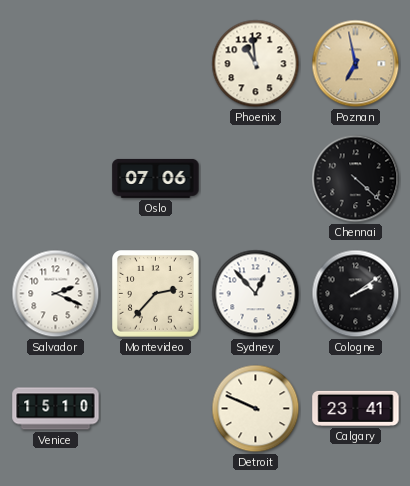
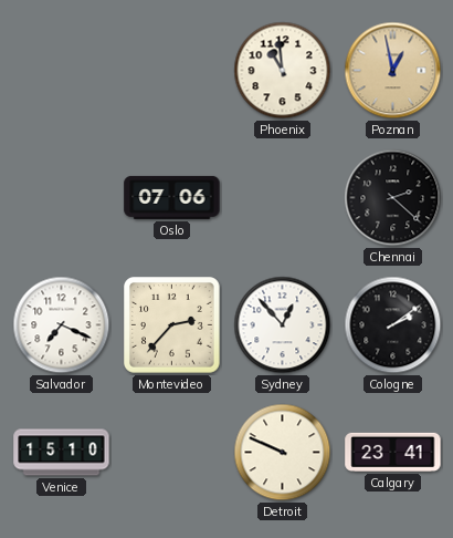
Poznan: 6:58 -> 12:58 (393, 71)
Chennai: 4:22 -> 2:22 (393, 198)
Salvador: 2:19 -> 7:19 (62, 325)
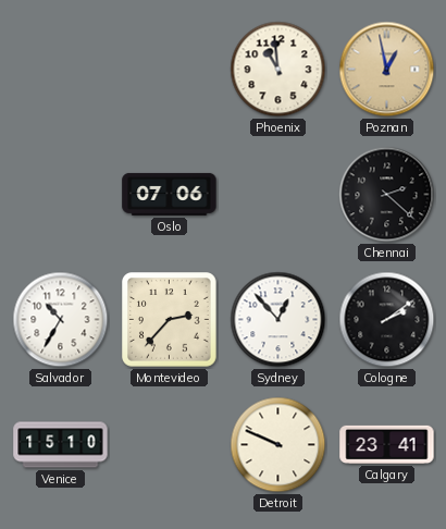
Salvador: 7:19 -> 10:35 (61, 320)
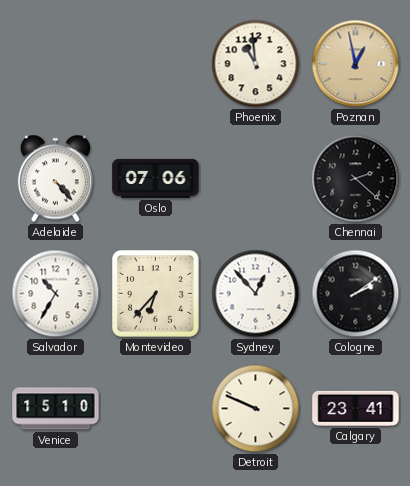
Adelaide: none -> 4:23 (55, 179)
Montevideo: 2:37 -> 6:37 (156, 294)
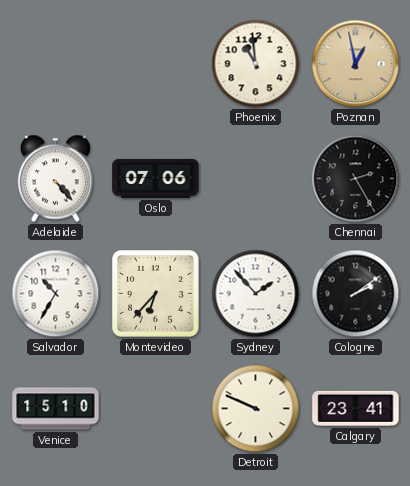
Chennai: 2:22 -> 2:25 (356, 179)
Sydney: 12:53 -> 1:53 (256, 294)
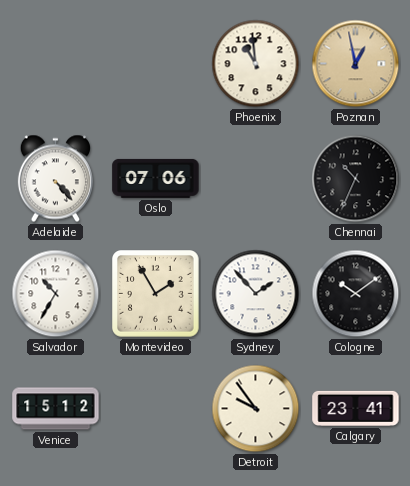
Chennai: 2:25 -> 10:34 (356, 179)
Montevideo: 6:37 -> 1:55 (156, 294)
Cologne: 2:09 -> 10:09 (356, 294)
Venice: 15:10 -> 15:12 (56, 409)
Detroit: 9:49 -> 9:54 (256, 409)
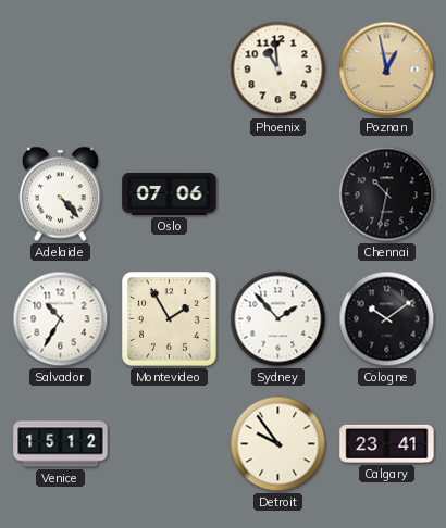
Chennai: 10:34 -> 10:32 (387, 194)
